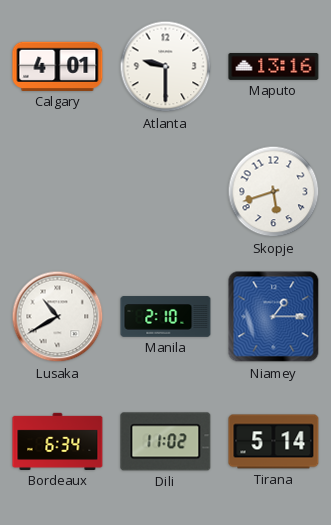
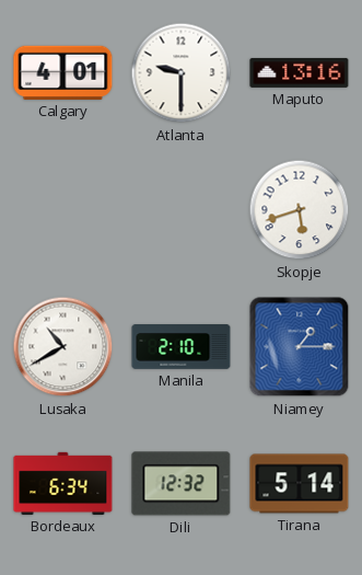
Dili: 11:02 -> 12:32 (182, 484)
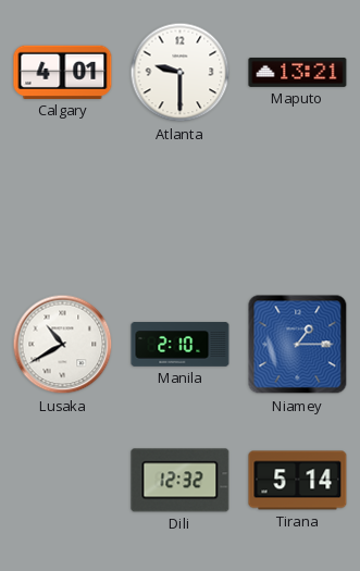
Maputo: 13:16 -> 13:21 (298, 72)
Skopje: 5:42 -> none (300, 210)
Bordeaux: 6:34 -> none (63, 483)
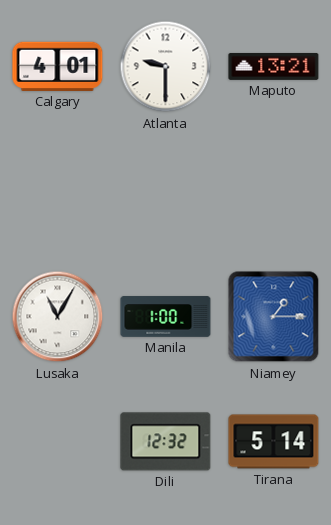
Lusaka: 10:40 -> 11:05 (58, 317)
Manila: 2:10 -> 1:00 (166, 317)
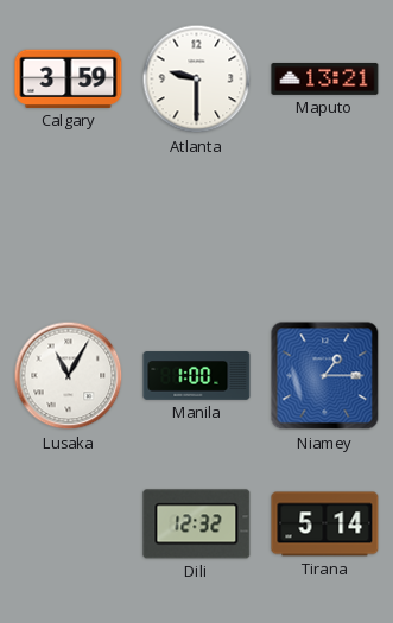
Calgary: 4:01 -> 3:59 (69, 78)
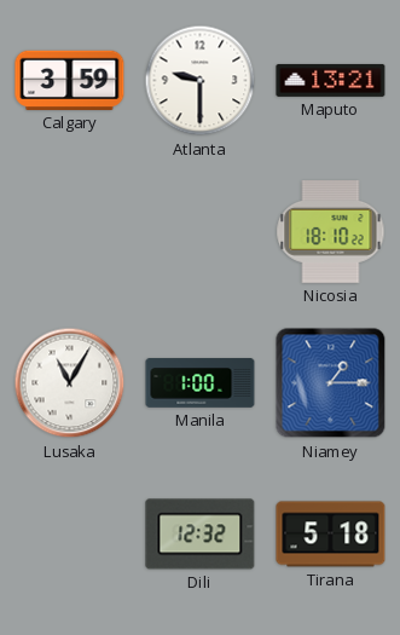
Nicosia: none -> 18:10 (331, 232)
Tirana: 5:14 -> 5:18 (331, 535)
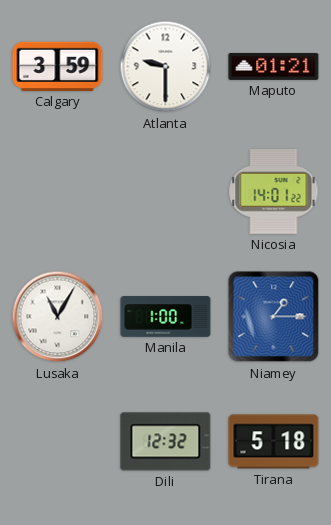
Maputo: 13:21 -> 01:21 (274, 66)
Nicosia: 18:10 -> 14:01 (274, 192)
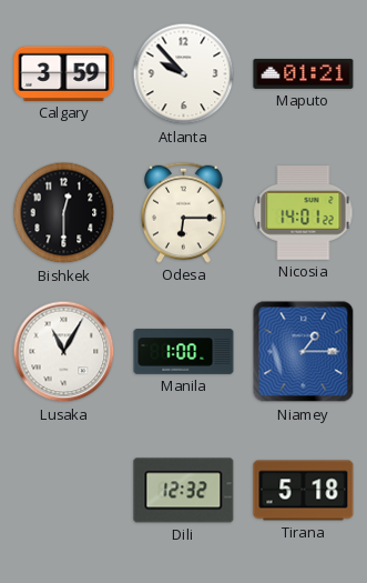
Atlanta: 9:30 -> 9:53 (184, 74)
Bishkek: none -> 12:30 (64, 213)
Odesa: none -> 6:15 (184, 212)
